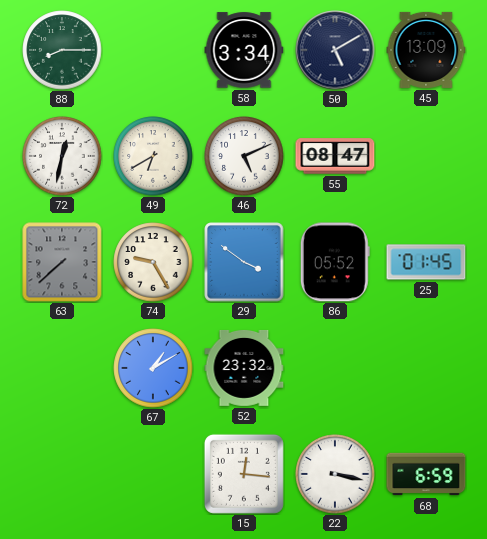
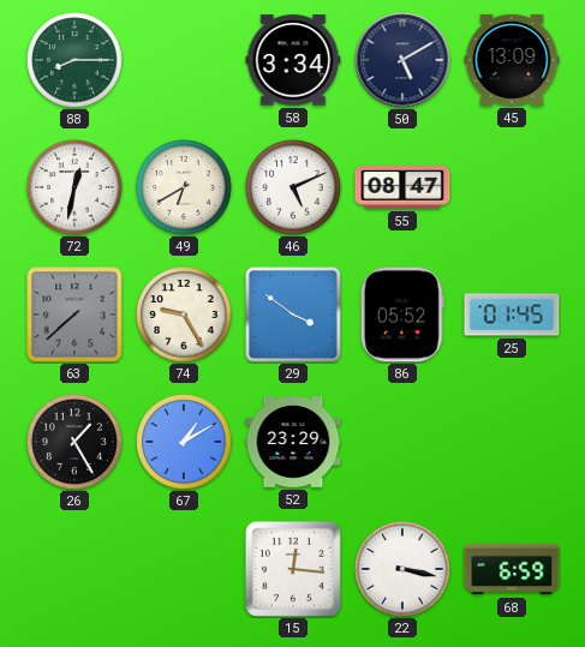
26: none -> 1:25 (74, 442)
52: 23:32 -> 23:29 (293, 442)
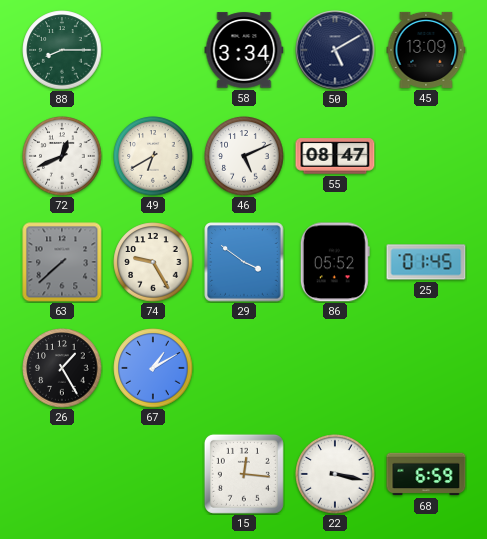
72: 12:32 -> 12:41 (62, 156)
52: 23:29 -> none (293, 442)
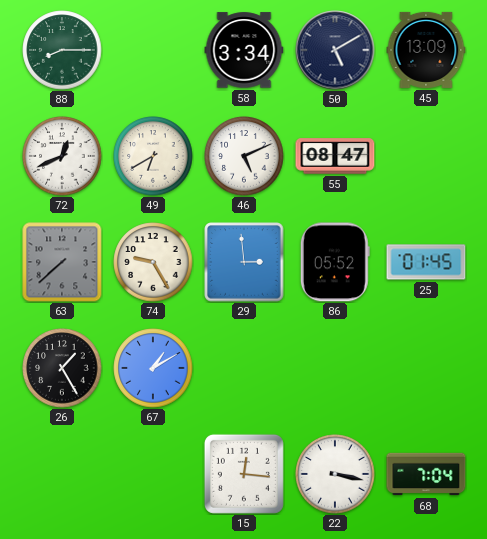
29: 3:51 -> 2:59 (244, 262)
68: 6:59 -> 7:04 (426, 474)
